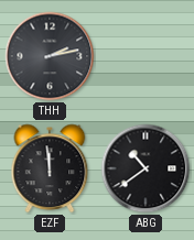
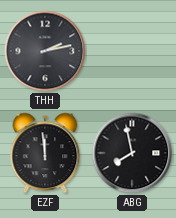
ABG: 10:39 -> 7:58 (132, 153)
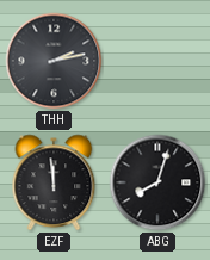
ABG: 7:58 -> 8:03 (157, 182)
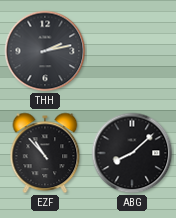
EZF: 11:59 -> 10:53 (45, 153)
ABG: 8:03 -> 8:08 (132, 153)
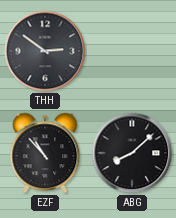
THH: 2:13 -> 2:51 (45, 51)
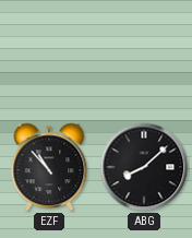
THH: 2:51 -> none (45, 51)
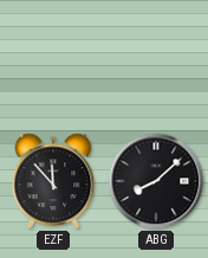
EZF: 10:53 -> 11:53 (53, 181)
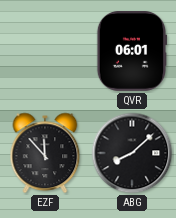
QVR: none -> 06:01 (132, 51)
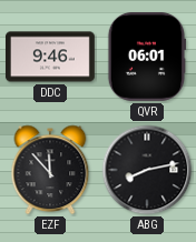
DDC: none -> 9:46 (50, 57)
ABG: 8:08 -> 8:13 (147, 170)
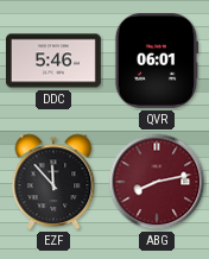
DDC: 9:46 -> 5:46 (53, 61)
ABG dial: black -> burgundy (157, 182)
